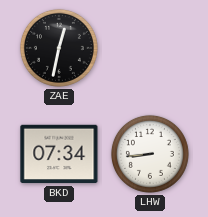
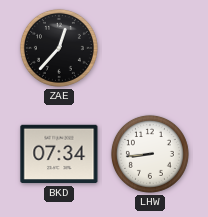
ZAE: 12:32 -> 12:37 (59, 48)
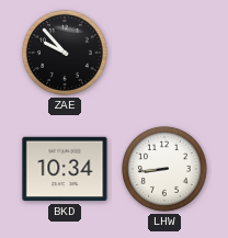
ZAE: 12:37 -> 9:53 (65, 53)
BKD: 07:34 -> 10:34 (65, 169)
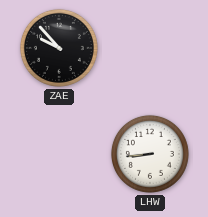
BKD: 10:34 -> none (65, 169)
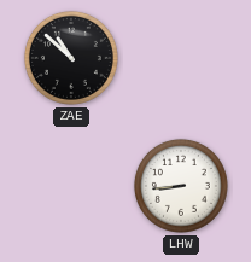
ZAE: 9:53 -> 10:52 (71, 58)
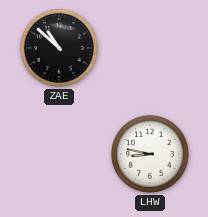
LHW: 8:44 -> 8:47 (150, 154)
